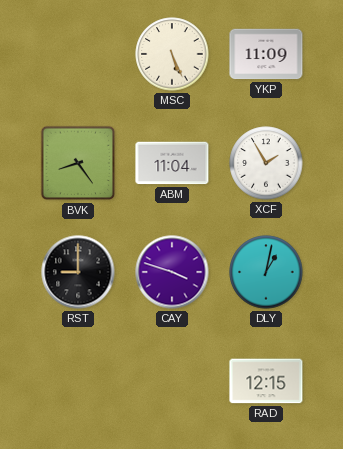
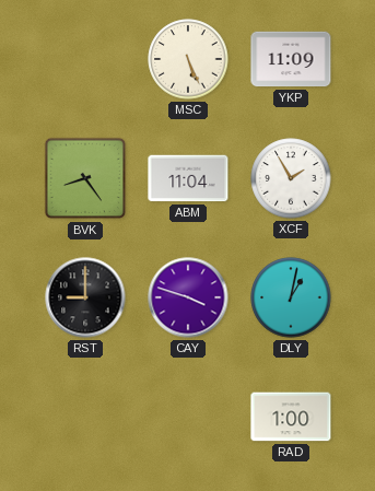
RAD: 12:15 -> 1:00 (291, 417)
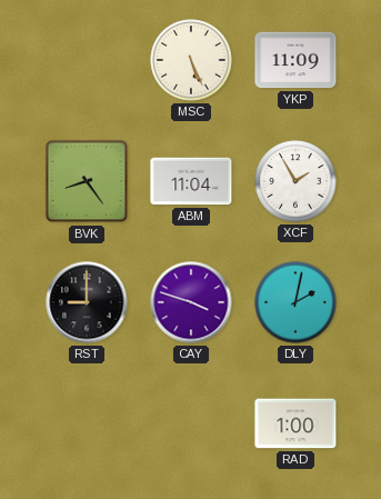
DLY: 1:02 -> 2:02 (295, 302)
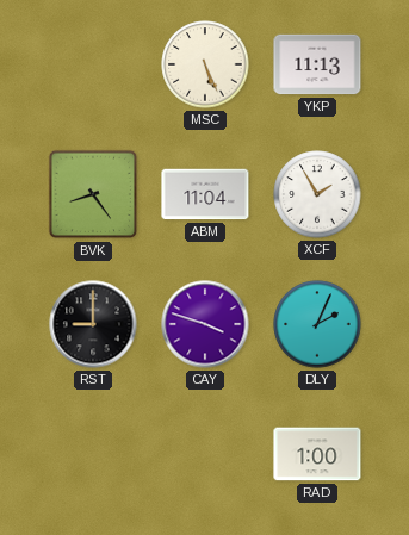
YKP: 11:09 -> 11:13 (317, 64)
DLY: 2:02 -> 2:04 (317, 324)
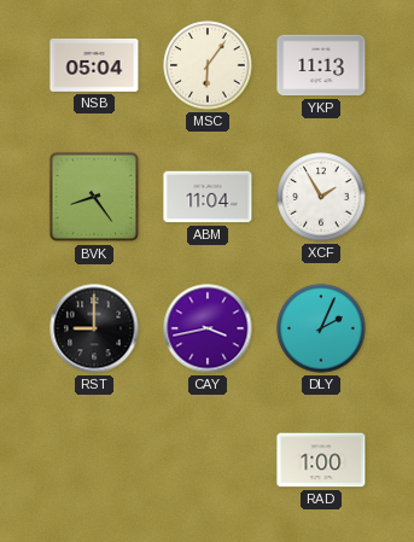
NSB: none -> 05:04 (94, 65)
MSC: 5:26 -> 6:06 (208, 65)
CAY: 3:48 -> 3:43 (208, 328)
